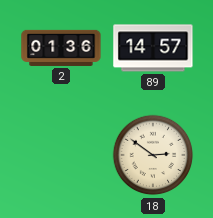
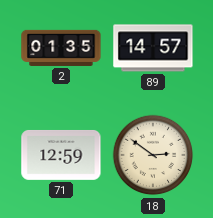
2: 01:36 -> 01:35 (61, 48)
71: none -> 12:59 (61, 155)
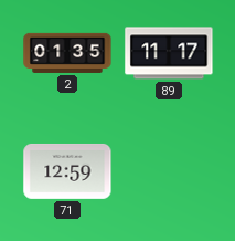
89: 14:57 -> 11:17 (169, 53)
18: 2:51 -> none (153, 155)
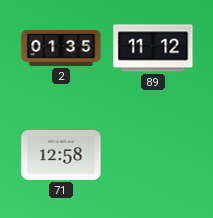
89: 11:17 -> 11:12 (153, 48)
71: 12:59 -> 12:58 (61, 155)
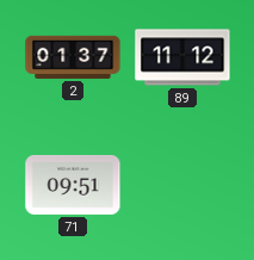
2: 01:35 -> 01:37 (73, 57)
71: 12:58 -> 09:51 (73, 185)
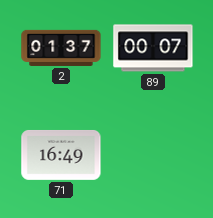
89: 11:12 -> 00:07 (153, 48)
71: 09:51 -> 16:49 (61, 155)
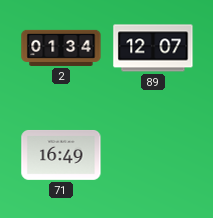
2: 01:37 -> 01:34 (61, 48)
89: 00:07 -> 12:07 (153, 48)
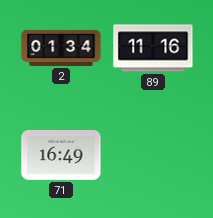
89: 12:07 -> 11:16 (153, 48)
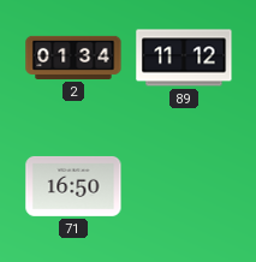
89: 11:16 -> 11:12 (184, 58)
71: 16:49 -> 16:50 (73, 186)
